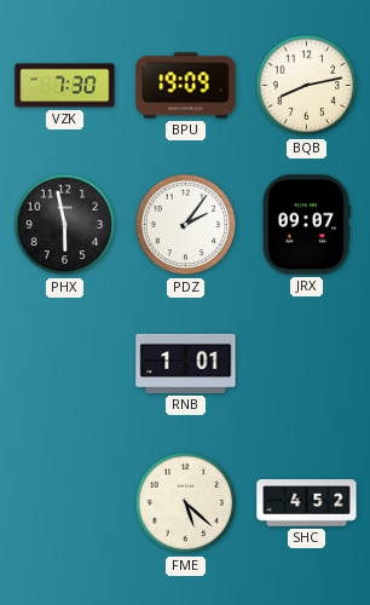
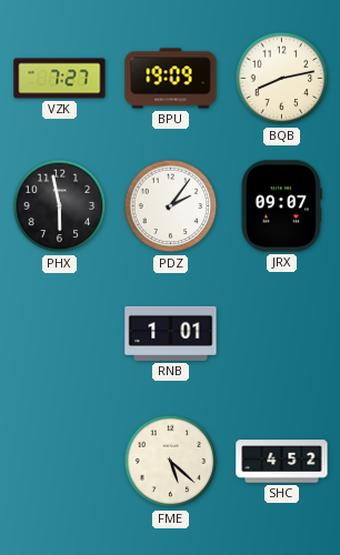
VZK: 7:30 -> 7:27 (60, 79)
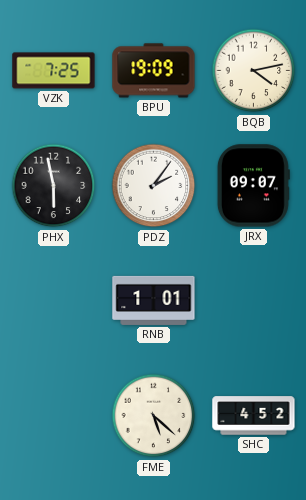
VZK: 7:27 -> 7:25 (54, 71)
BQB: 8:13 -> 4:13 (254, 71)
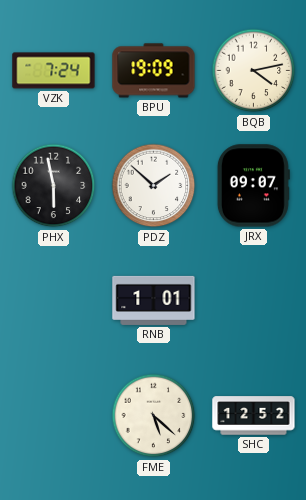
VZK: 7:25 -> 7:24 (54, 71)
PDZ: 2:06 -> 1:52 (154, 186)
SHC: 4:52 -> 12:52 (254, 416)
